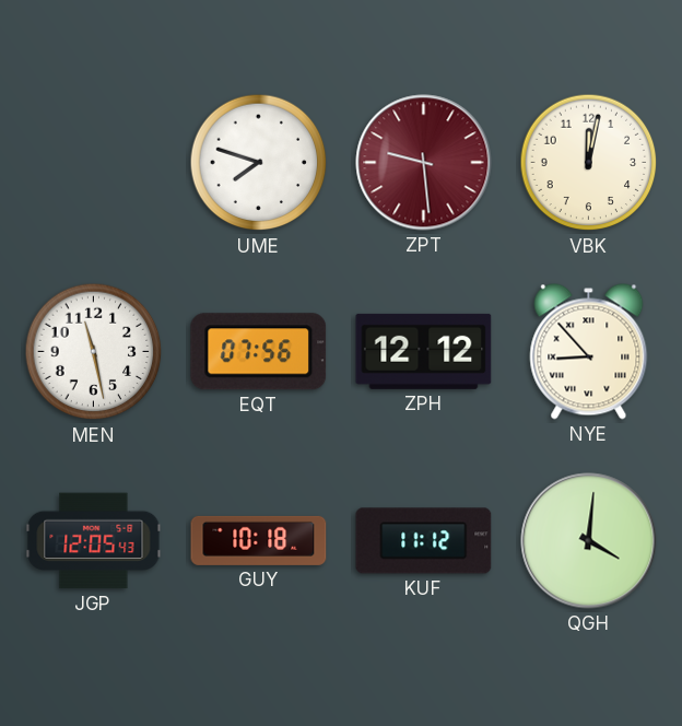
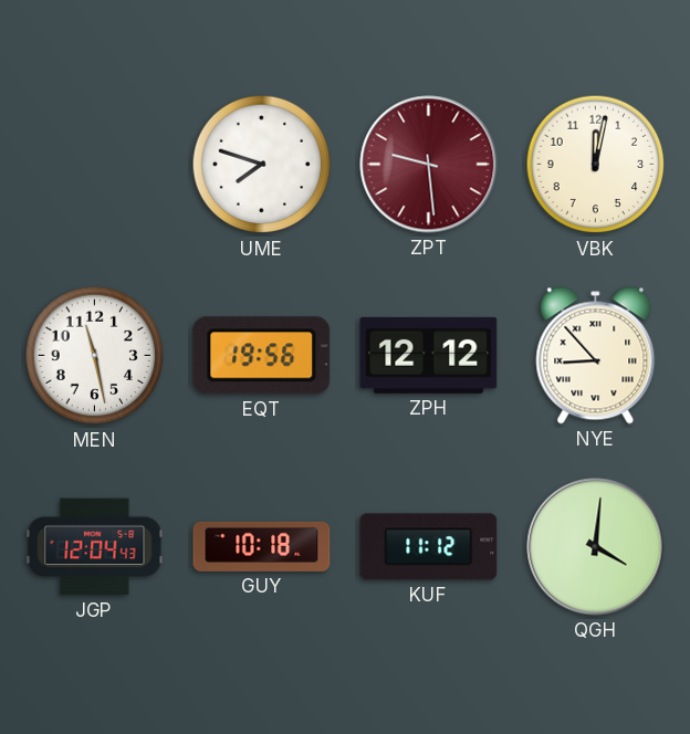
EQT: 07:56 -> 19:56 (262, 356)
JGP: 12:05 -> 12:04 (95, 547)
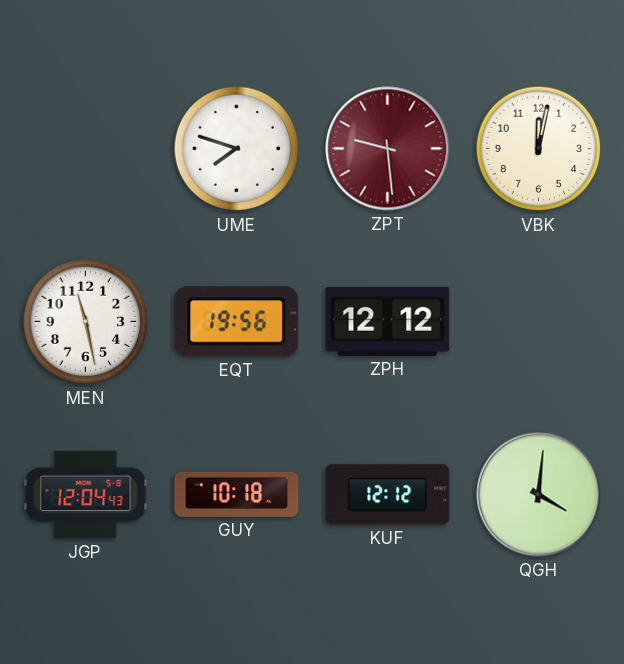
NYE: 8:53 -> none (596, 356)
KUF: 11:12 -> 12:12 (388, 495)
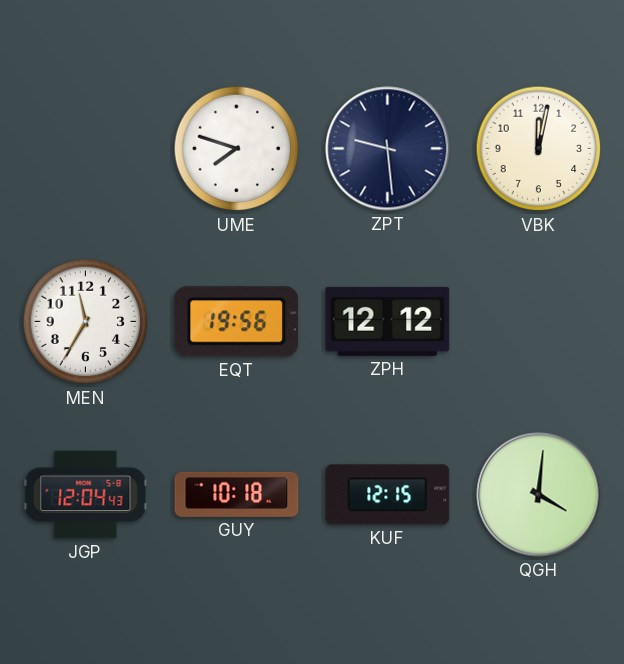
ZPT dial: burgundy -> navy (388, 149)
MEN: 11:28 -> 11:35 (86, 322)
KUF: 12:12 -> 12:15 (388, 495)
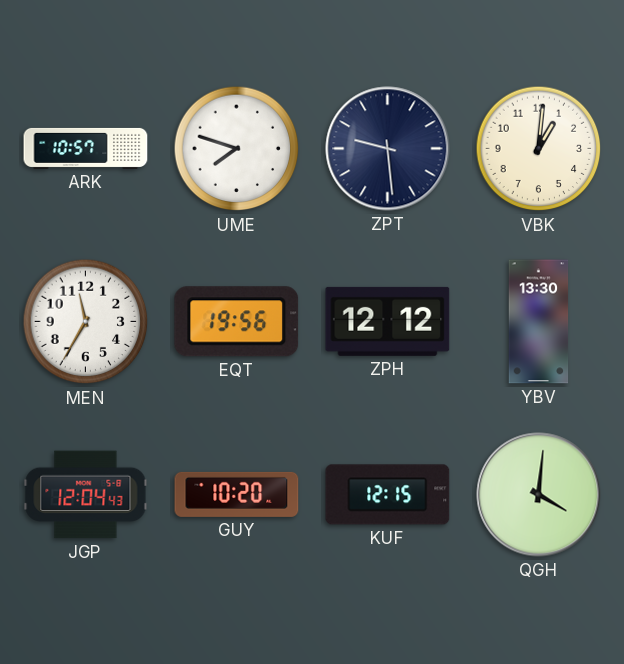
ARK: none -> 10:57 (86, 148)
VBK: 12:02 -> 1:01 (539, 149)
YBV: none -> 13:30 (539, 322)
GUY: 10:18 -> 10:20 (237, 494)
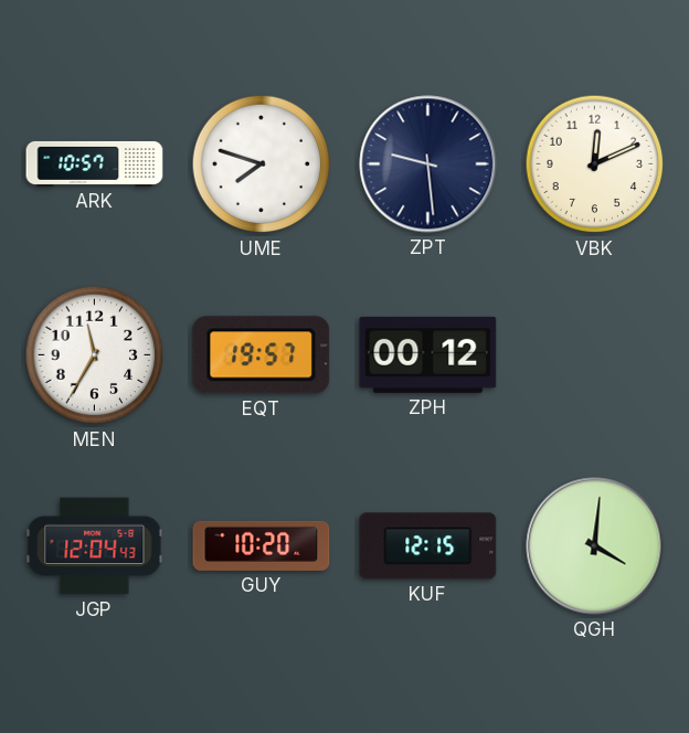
VBK: 1:01 -> 12:11 (595, 164)
EQT: 19:56 -> 19:57 (262, 355)
ZPH: 12:12 -> 00:12 (428, 354)
YBV: 13:30 -> none (539, 322)
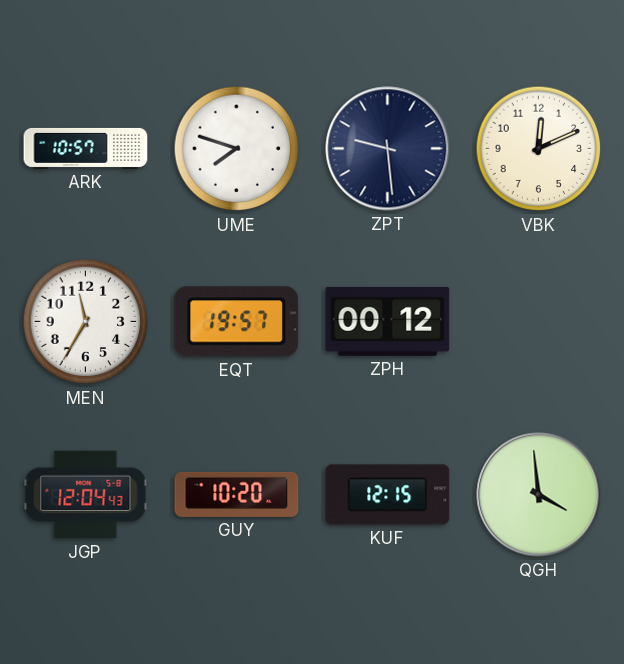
QGH: 4:01 -> 3:59 (539, 495)
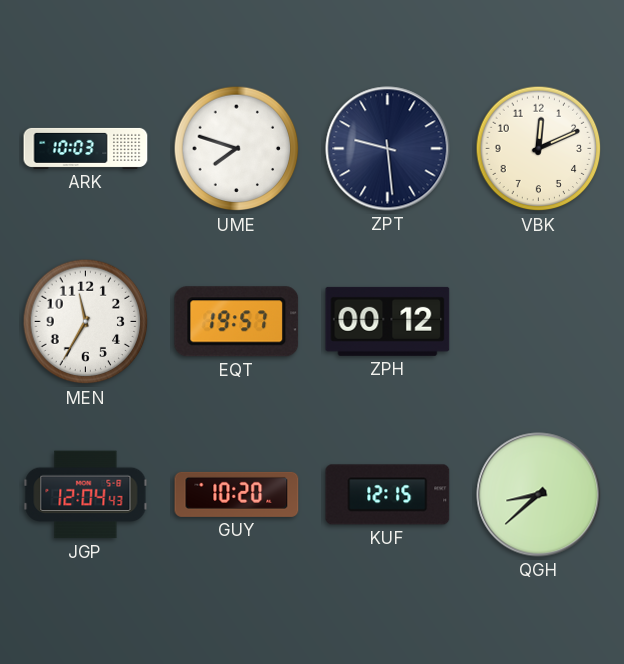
ARK: 10:57 -> 10:03 (86, 148)
QGH: 3:59 -> 8:38 (539, 495)
